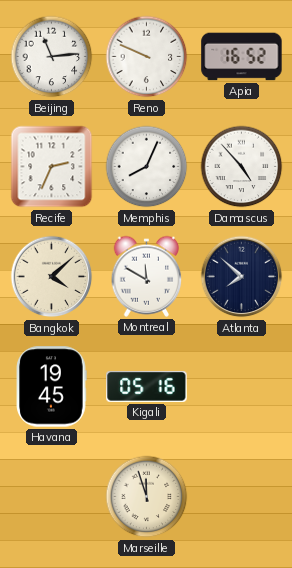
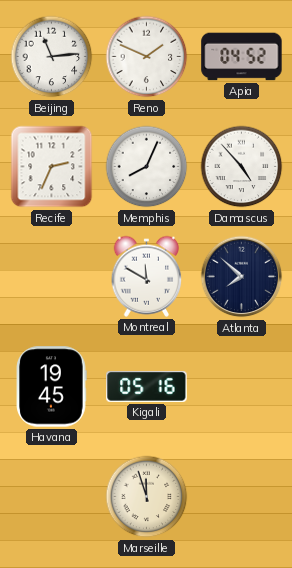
Reno: 9:49 -> 1:49 (147, 57)
Apia: 16:52 -> 04:52 (242, 57)
Bangkok: 4:08 -> none (52, 277)
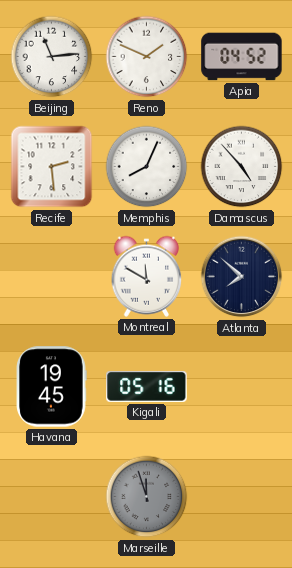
Recife: 2:34 -> 2:29 (52, 167)
Marseille dial: cream -> grey (147, 497)
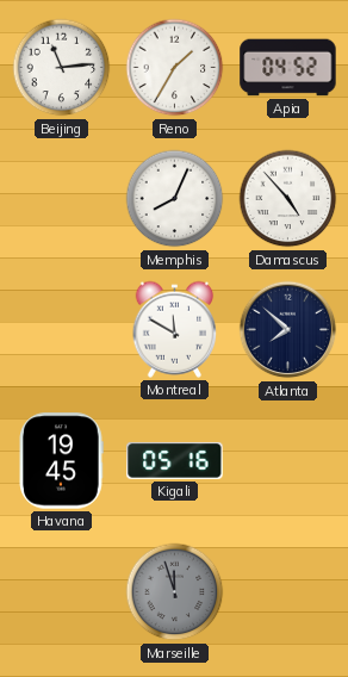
Reno: 1:49 -> 1:35 (175, 68)
Recife: 2:29 -> none (52, 167)
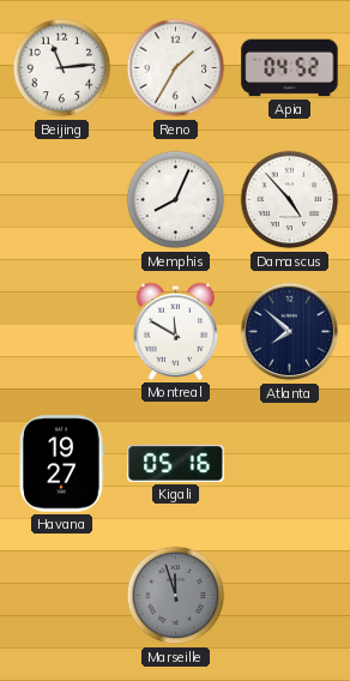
Havana: 19:45 -> 19:27 (61, 464)
